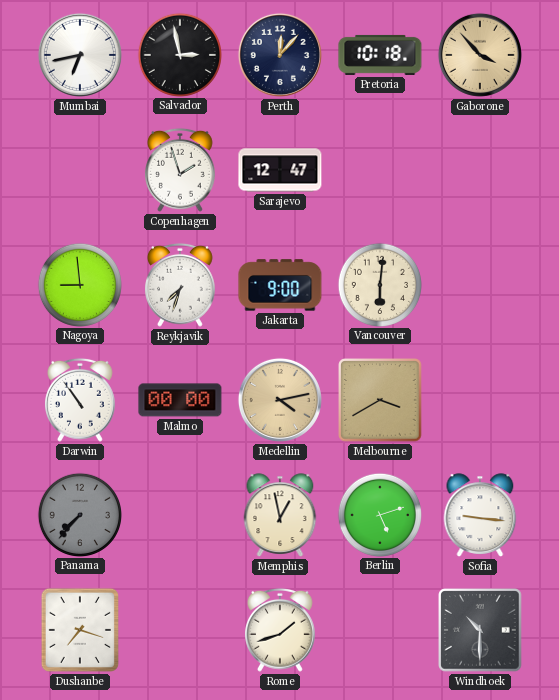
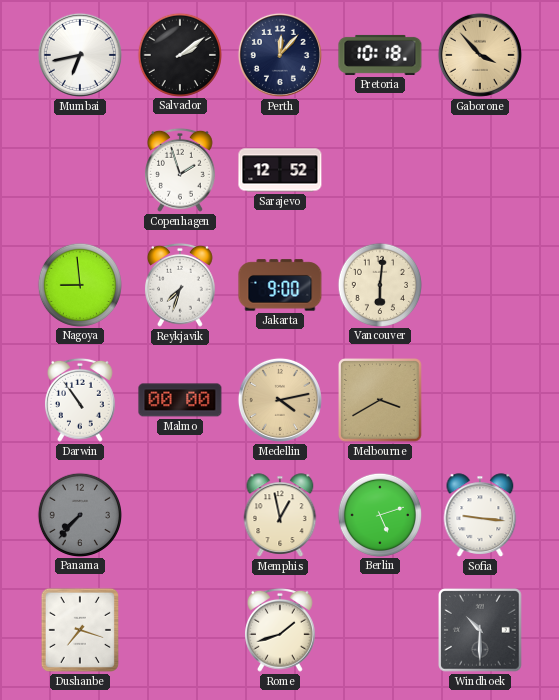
Salvador: 2:58 -> 2:09 (179, 54)
Sarajevo: 12:47 -> 12:52 (280, 170)
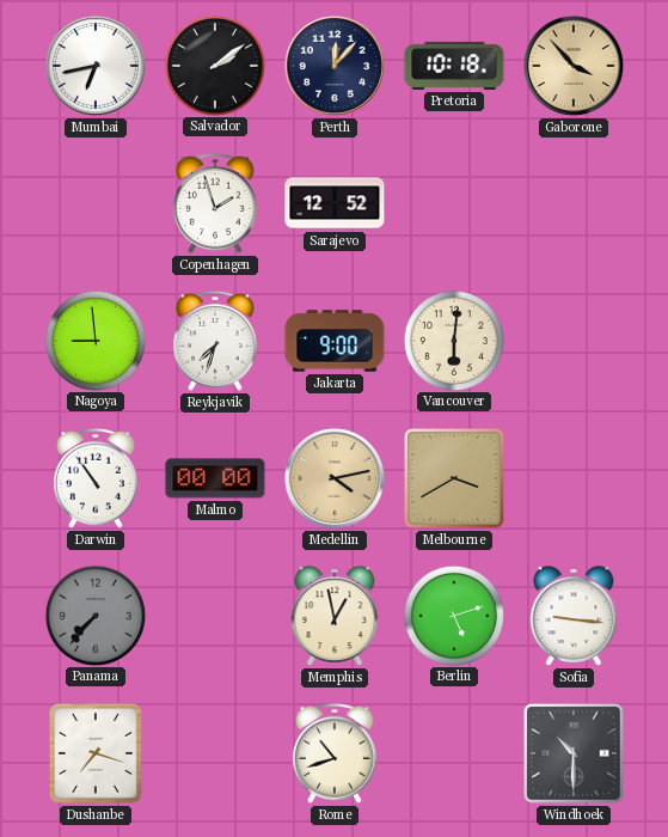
Rome: 1:42 -> 10:42 (336, 753)
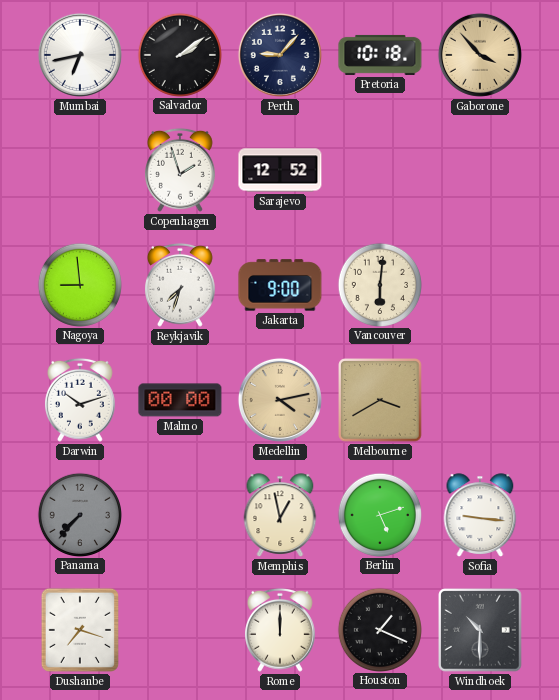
Perth: 12:07 -> 9:07 (280, 55)
Darwin: 10:54 -> 10:12 (81, 400)
Rome: 10:42 -> 12:00 (281, 630)
Houston: none -> 1:19 (379, 629)
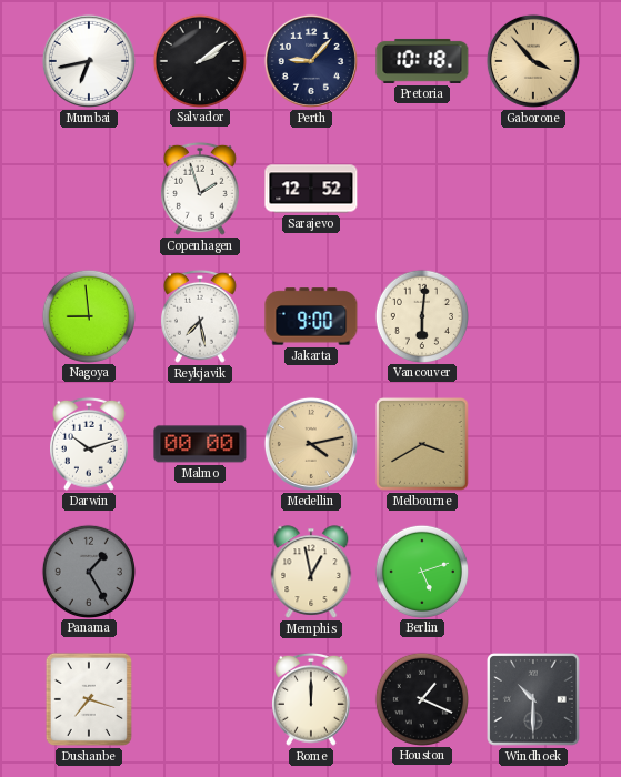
Reykjavik: 7:33 -> 7:28 (201, 316)
Panama: 7:37 -> 1:25 (88, 571)
Sofia: 9:16 -> none (480, 515)
